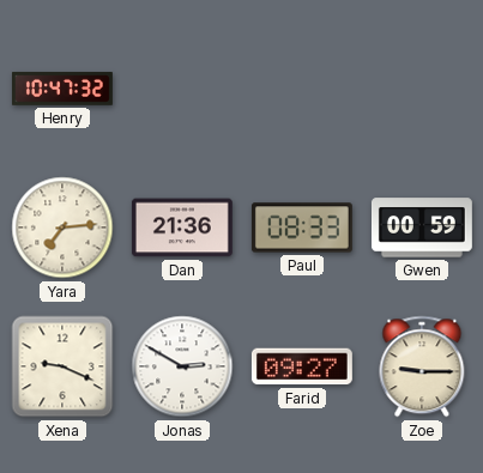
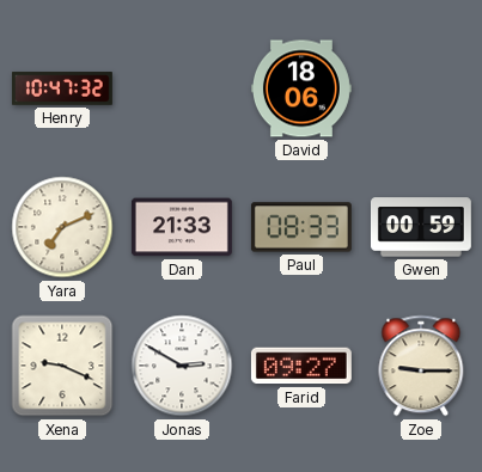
David: none -> 18:06 (301, 88)
Yara: 7:14 -> 7:11 (62, 227)
Dan: 21:36 -> 21:33 (182, 227)
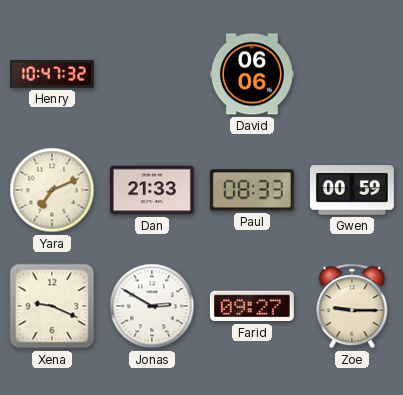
David: 18:06 -> 06:06 (252, 74)
